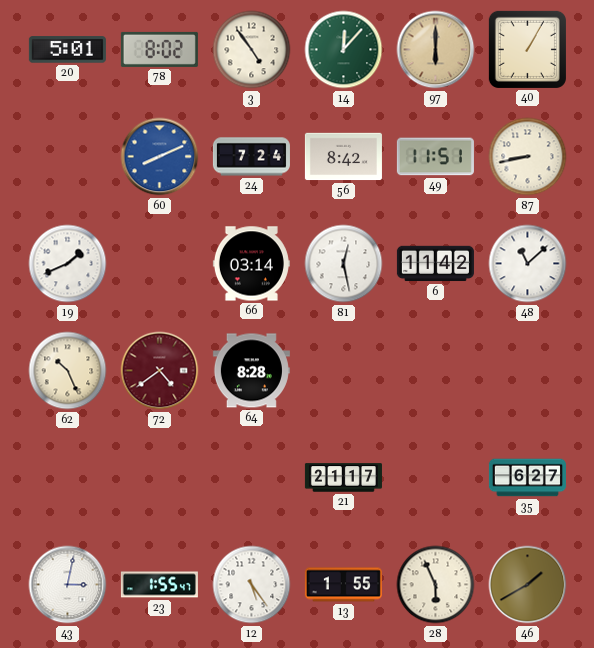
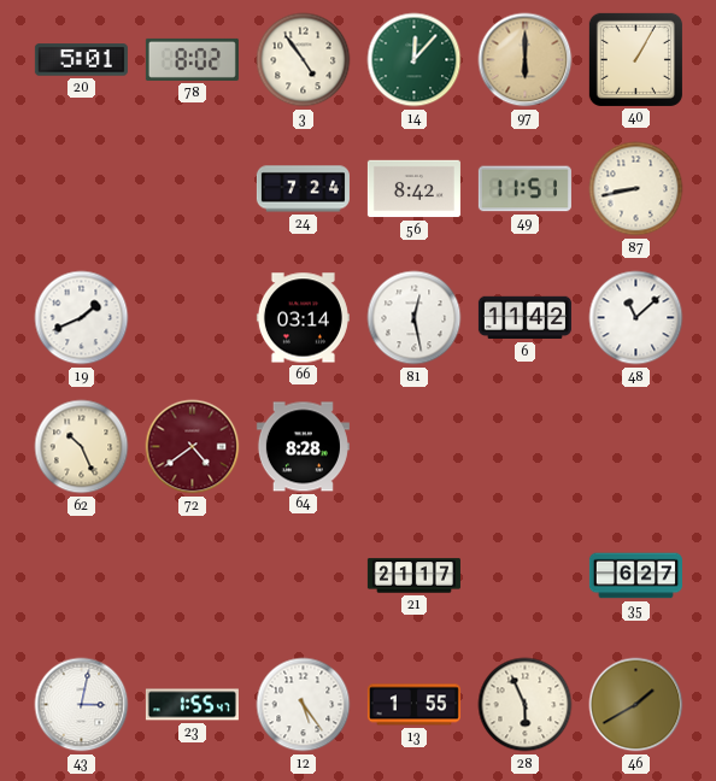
60: 8:11 -> none (160, 157)
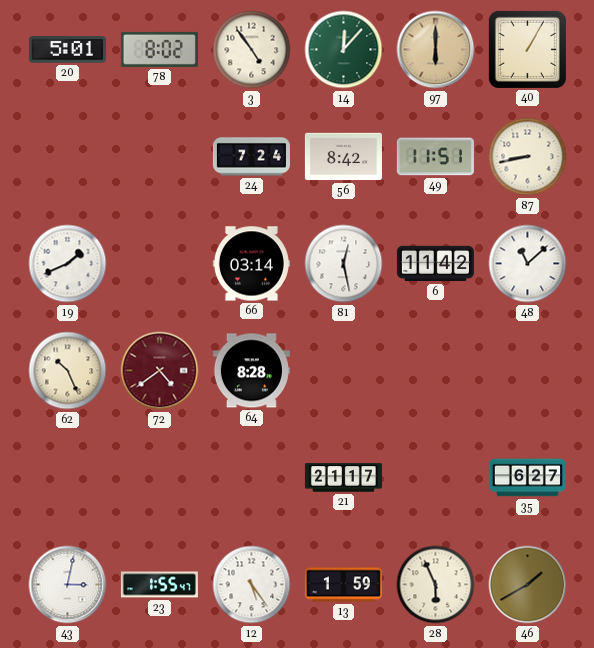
13: 1:55 -> 1:59 (343, 585)
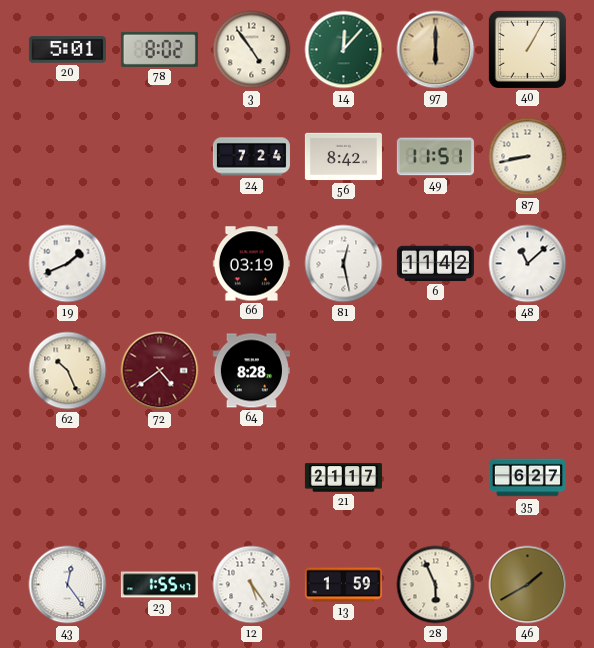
66: 03:14 -> 03:19 (251, 264)
43: 3:02 -> 12:24 (68, 585)
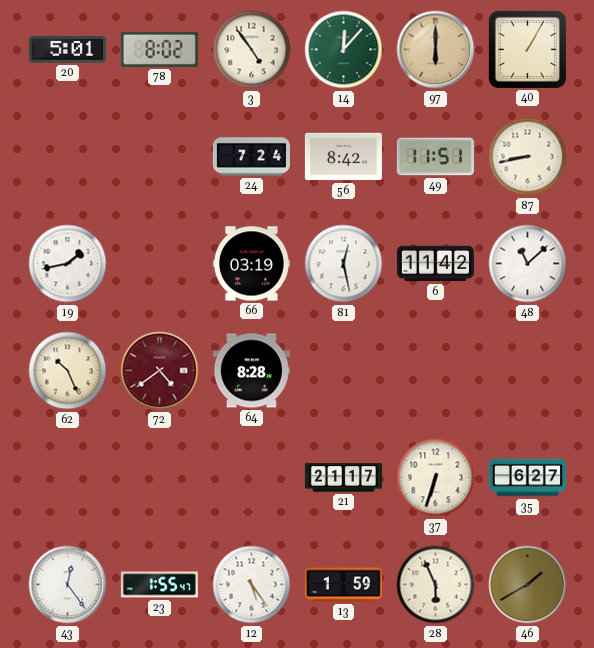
19: 1:41 -> 1:43 (68, 264)
37: none -> 6:33 (436, 478)
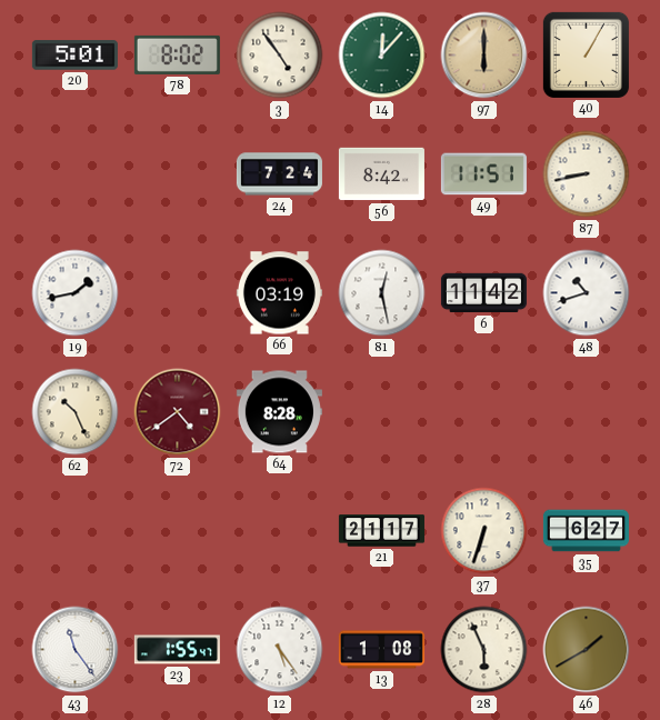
48: 11:08 -> 10:42 (587, 293)
43: 12:24 -> 11:24 (76, 650)
13: 1:59 -> 1:08 (381, 650)
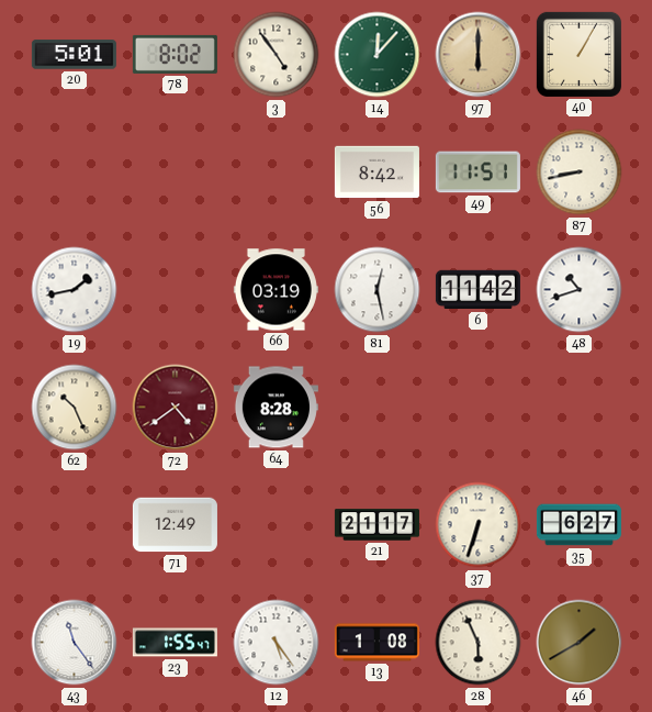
24: 7:24 -> none (279, 174)
71: none -> 12:49 (175, 525)
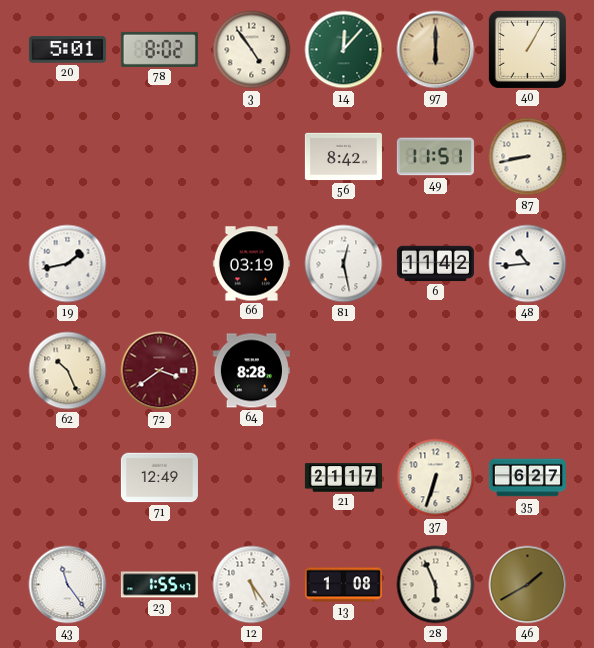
48: 10:42 -> 10:44 (528, 264)
72: 4:39 -> 3:39 (160, 371)
